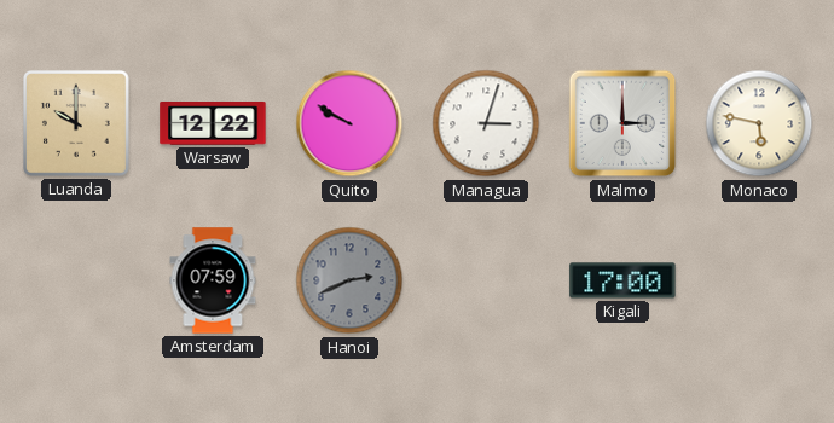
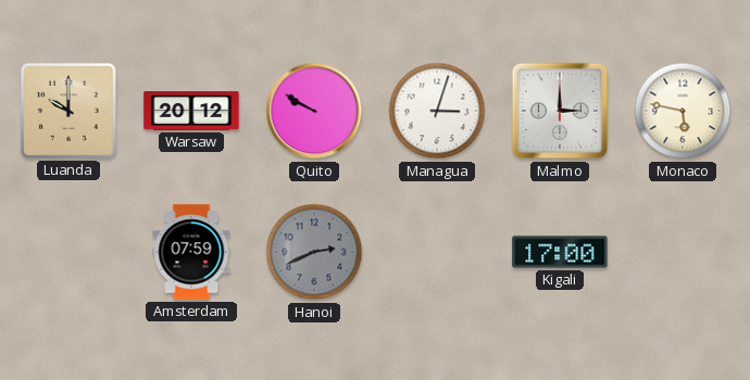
Warsaw: 12:22 -> 20:12 (191, 112)
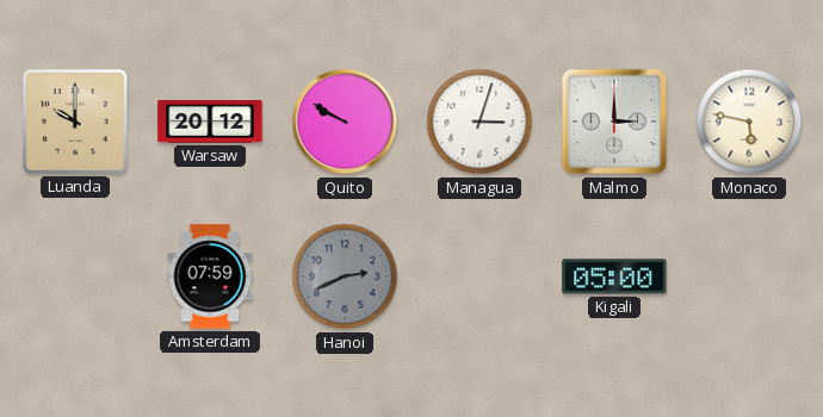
Kigali: 17:00 -> 05:00 (614, 276)
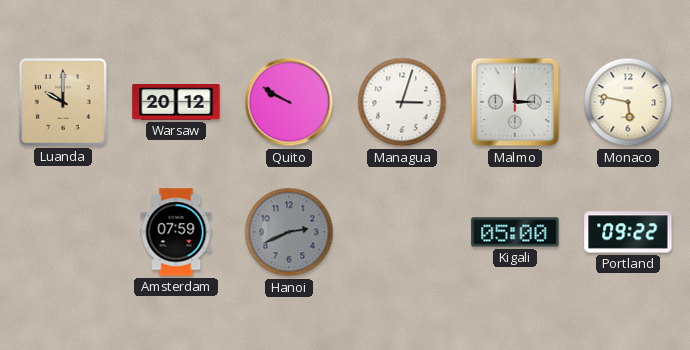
Portland: none -> 09:22 (628, 232)
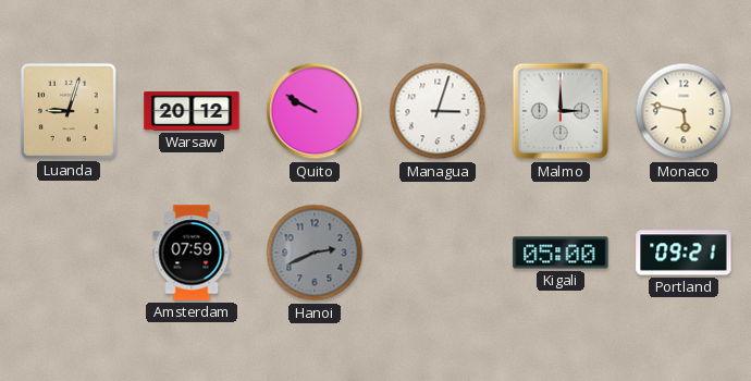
Luanda: 10:00 -> 9:03 (69, 111)
Portland: 09:22 -> 09:21 (684, 253)
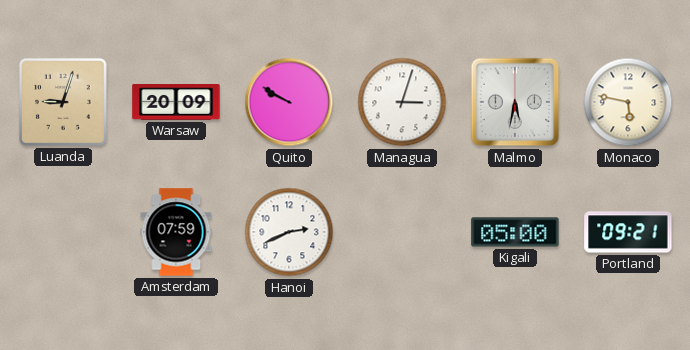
Warsaw: 20:12 -> 20:09 (176, 103)
Malmo: 3:00 -> 5:32 (515, 102)
Hanoi dial: grey -> white (289, 232)
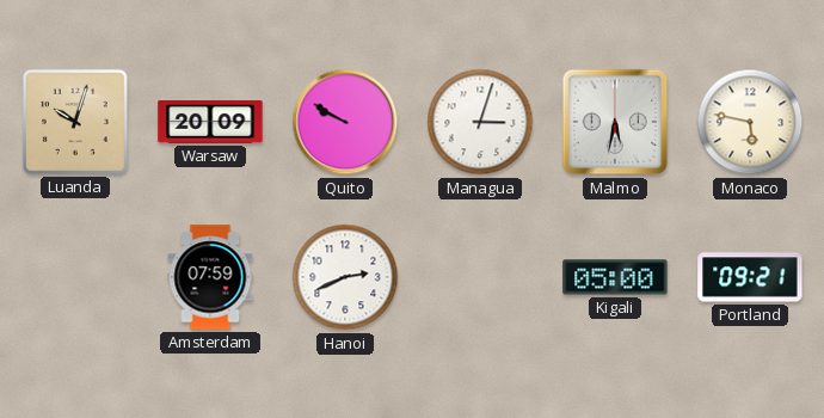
Luanda: 9:03 -> 10:03 (75, 122)
